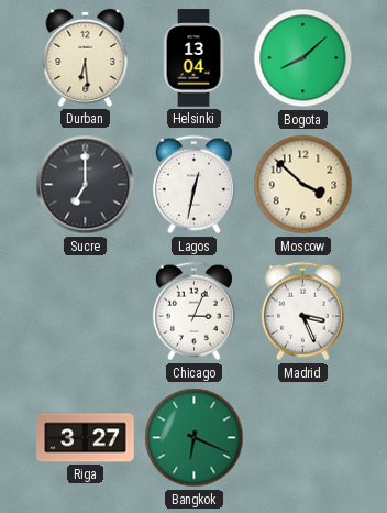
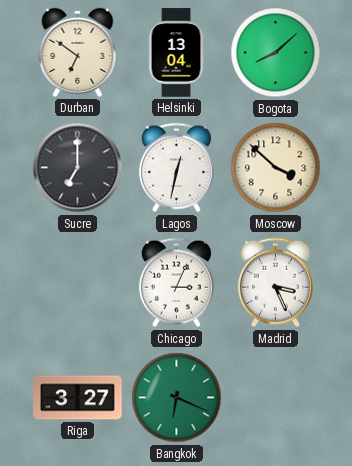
Durban: 6:29 -> 6:51 (78, 52)
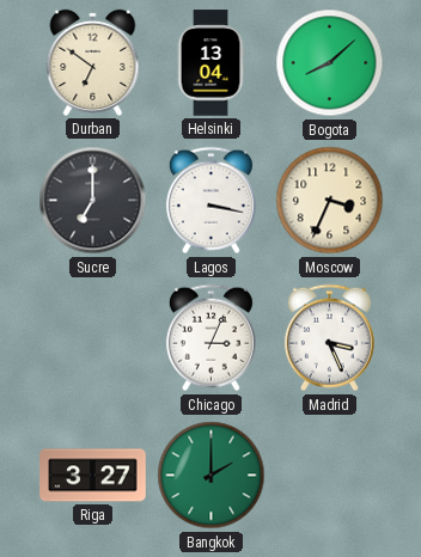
Lagos: 12:32 -> 3:17 (210, 201)
Moscow: 3:52 -> 3:34 (330, 201)
Bangkok: 6:19 -> 2:00 (212, 476)
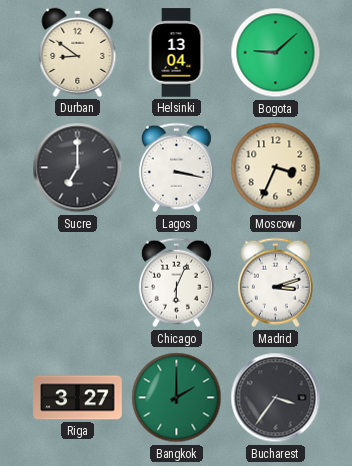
Durban: 6:51 -> 8:51 (78, 52)
Bogota: 8:08 -> 9:08 (276, 53)
Chicago: 3:04 -> 6:04 (176, 283)
Madrid: 3:26 -> 3:12 (275, 283)
Bucharest: none -> 3:36 (276, 398)
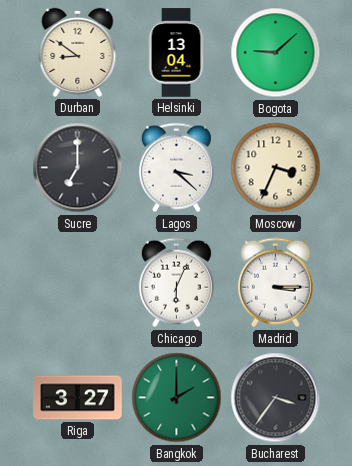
Lagos: 3:17 -> 3:22 (176, 168)
Madrid: 3:12 -> 3:15 (275, 283)
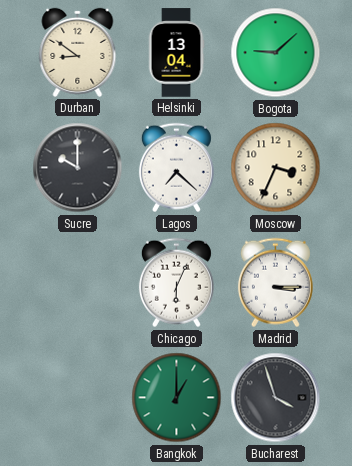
Sucre: 7:00 -> 10:00 (78, 168)
Lagos: 3:22 -> 7:22 (176, 168)
Riga: 3:27 -> none (78, 398)
Bangkok: 2:00 -> 1:00 (177, 398)
Bucharest: 3:36 -> 3:57 (276, 398)
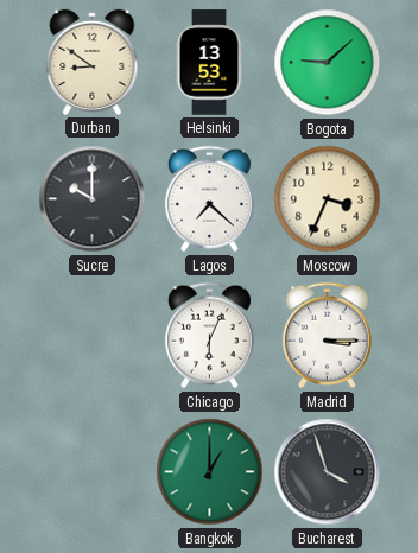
Helsinki: 13:04 -> 13:53 (209, 63)
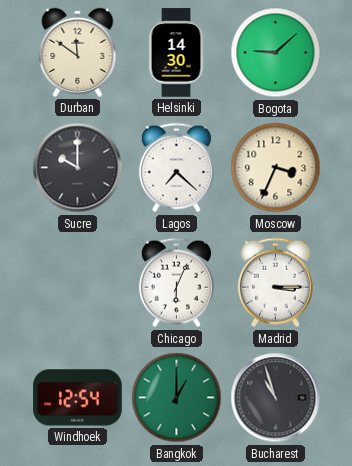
Durban: 8:51 -> 11:51 (78, 52)
Helsinki: 13:53 -> 14:30 (176, 53)
Windhoek: none -> 12:54 (78, 398)
Bucharest: 3:57 -> 10:57 (276, 398)
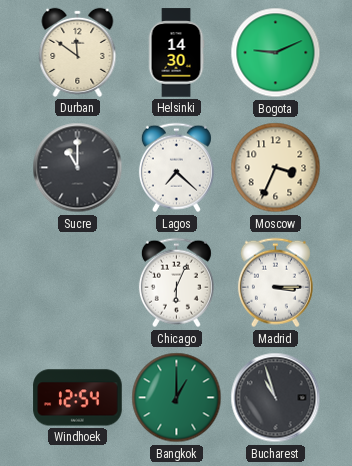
Bogota: 9:08 -> 9:11 (276, 53)
Sucre: 10:00 -> 11:00 (78, 168)
